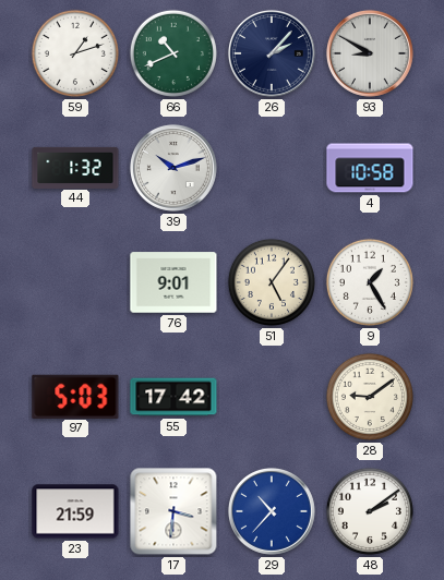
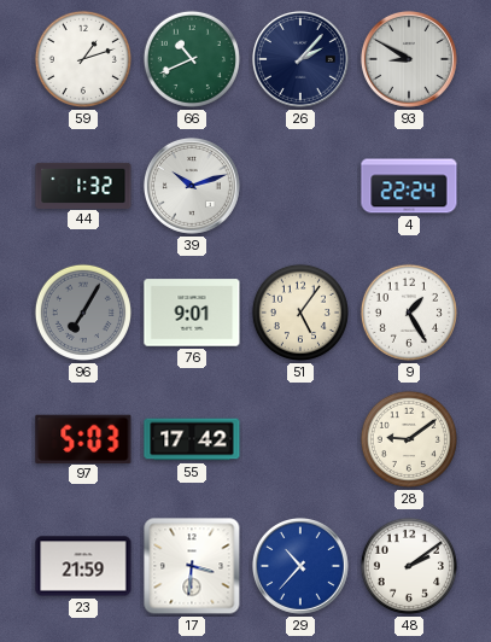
4: 10:58 -> 22:24 (409, 186)
96: none -> 7:05 (83, 313)
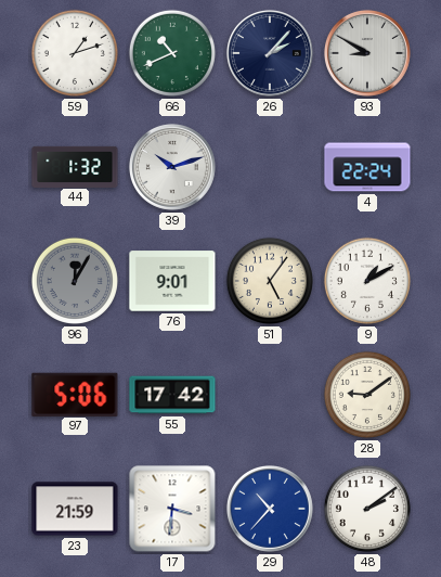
96: 7:05 -> 12:05 (75, 281)
9: 1:25 -> 1:10 (367, 281)
97: 5:03 -> 5:06 (75, 394)
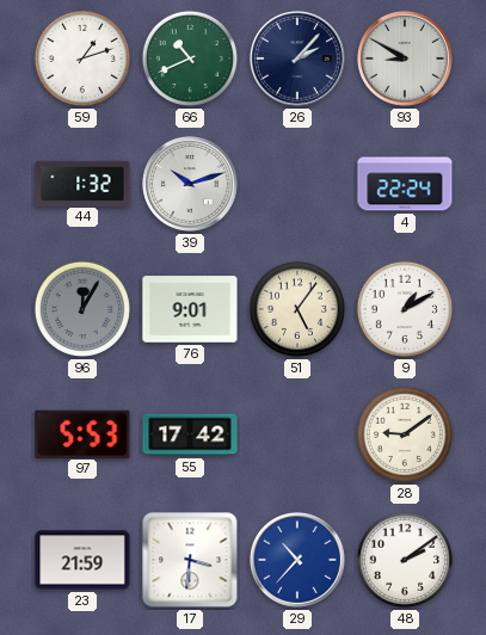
97: 5:06 -> 5:53 (82, 433)
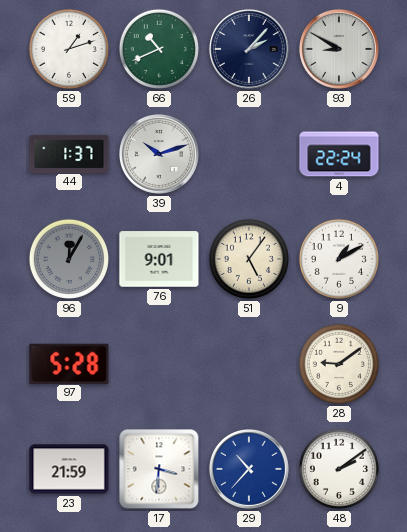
44: 1:32 -> 1:37 (69, 153)
97: 5:53 -> 5:28 (69, 363)
55: 17:42 -> none (190, 434)
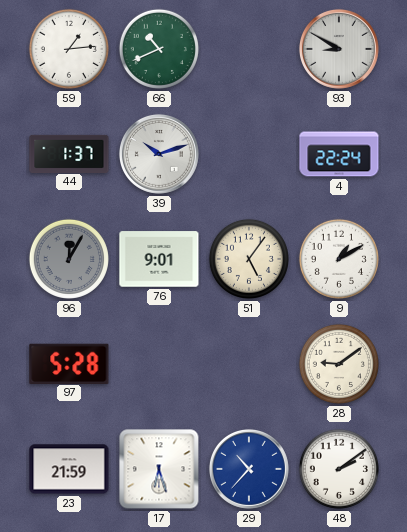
59: 1:12 -> 1:14 (69, 49)
26: 2:07 -> none (249, 49)
17: 3:31 -> 6:27 (159, 469)
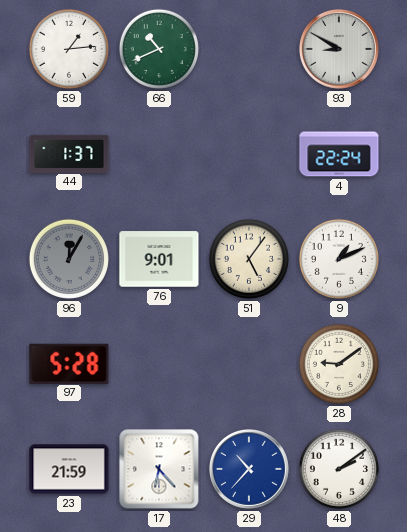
39: 10:12 -> none (159, 154)
9: 1:10 -> 1:11 (339, 259)
17: 6:27 -> 6:23 (159, 469)
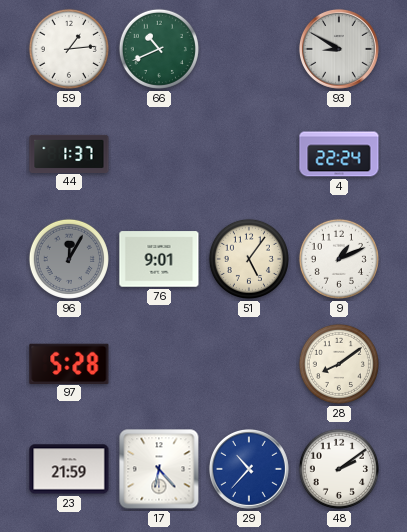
28: 9:09 -> 8:09 (339, 364)
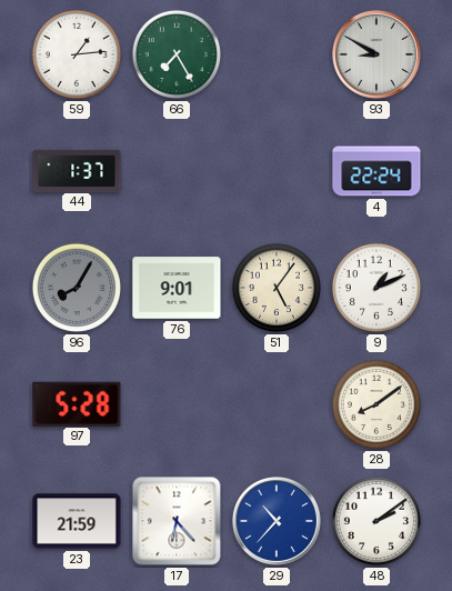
66: 10:41 -> 7:25 (177, 54)
96: 12:05 -> 8:05 (77, 288)
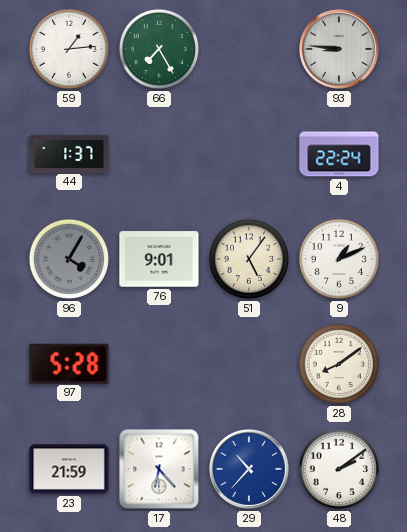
93: 8:50 -> 8:46 (339, 49)
96: 8:05 -> 4:05 (69, 259)
